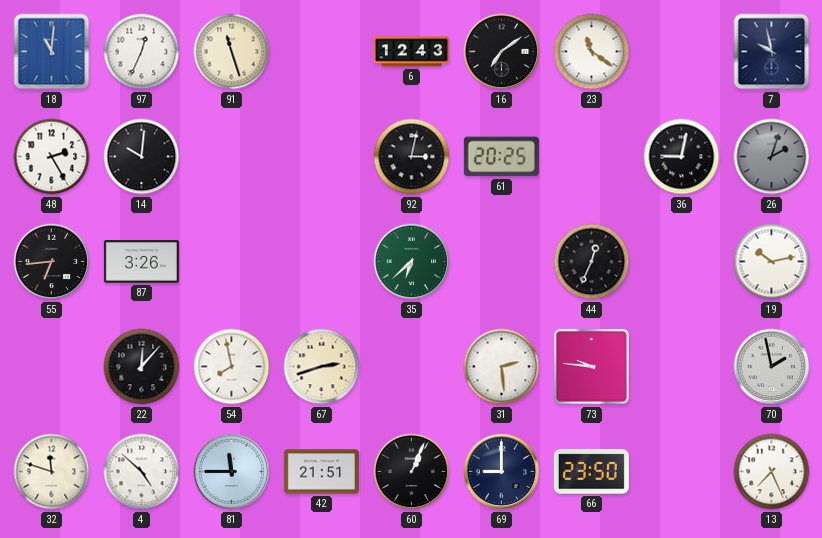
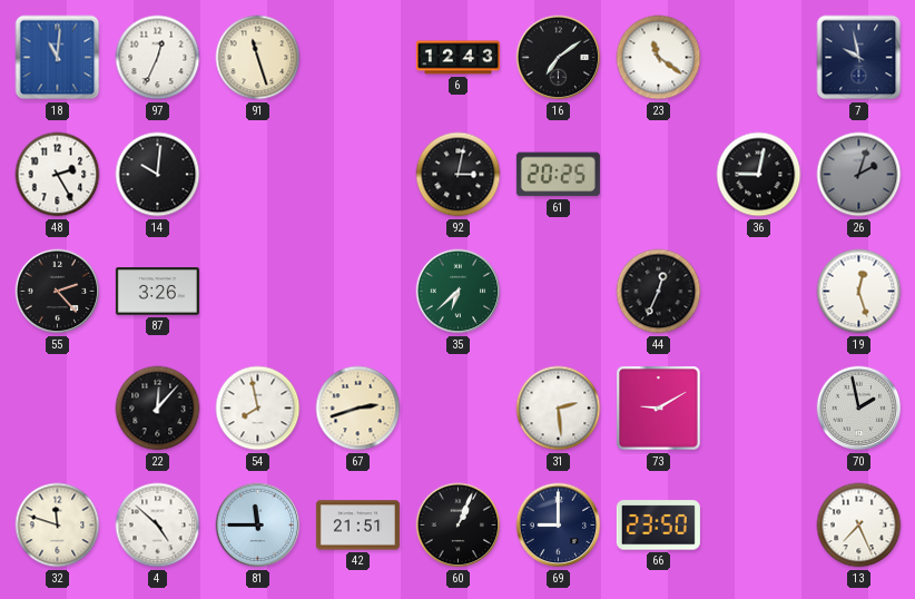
55: 6:44 -> 2:23 (58, 292)
19: 10:13 -> 12:27 (859, 292)
73: 9:46 -> 9:10 (659, 409)
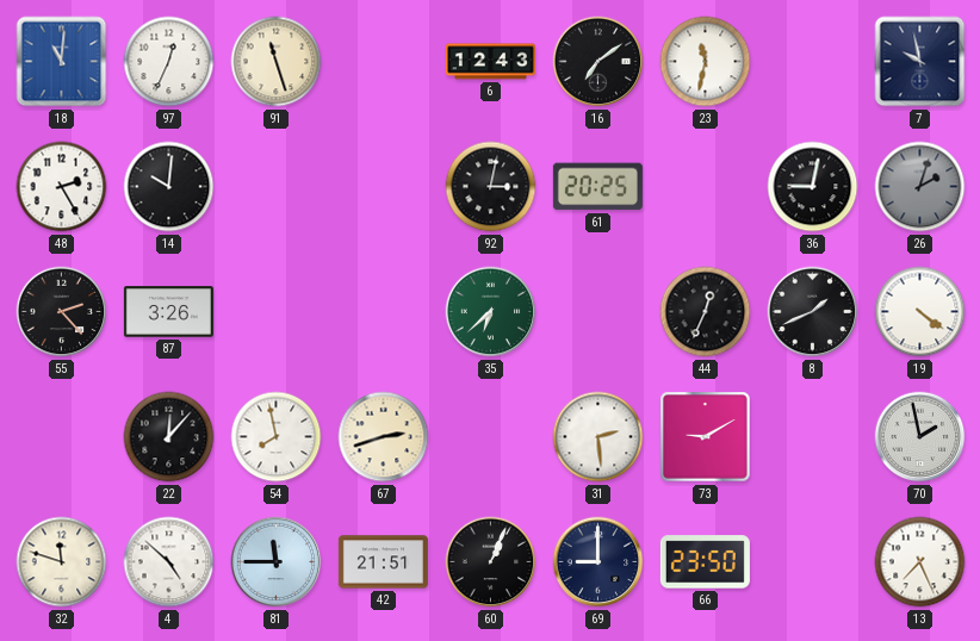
23: 11:21 -> 11:32 (706, 62)
8: none -> 1:41 (813, 312)
19: 12:27 -> 4:21 (920, 312)
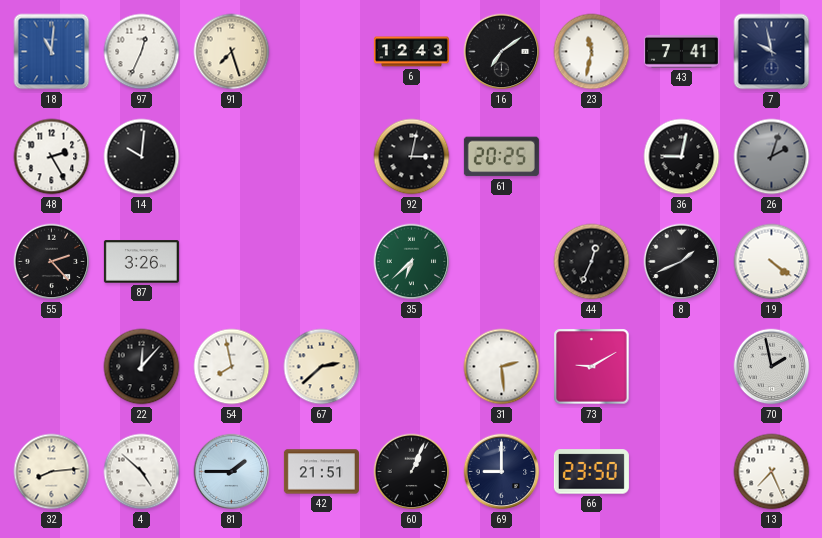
91: 11:27 -> 7:27 (232, 52)
43: none -> 7:41 (681, 52)
67: 2:42 -> 2:38 (322, 367)
32: 11:48 -> 8:14 (52, 472)
81: 11:45 -> 1:45 (232, 472)
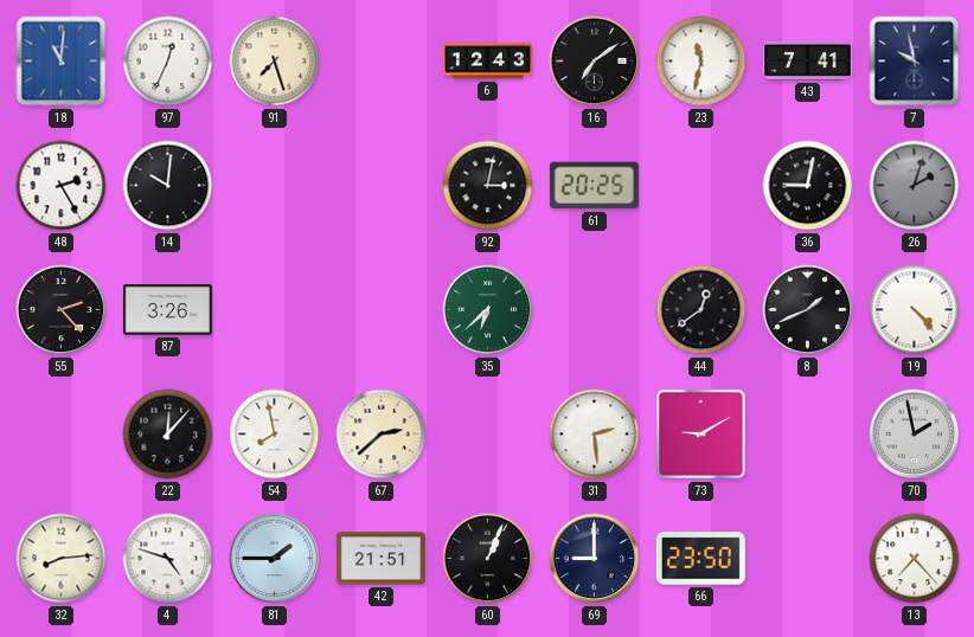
44: 12:34 -> 12:39 (701, 310)
19: 4:21 -> 4:23 (915, 310)
4: 4:52 -> 4:48 (168, 559)
13: 7:26 -> 7:23 (915, 559)
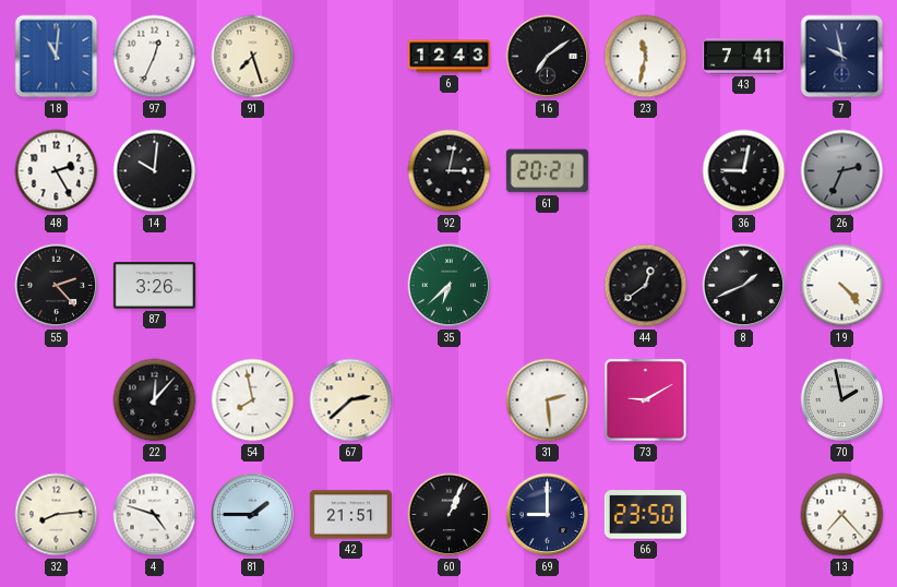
61: 20:25 -> 20:21 (547, 171)
26: 2:03 -> 2:34 (842, 171)
